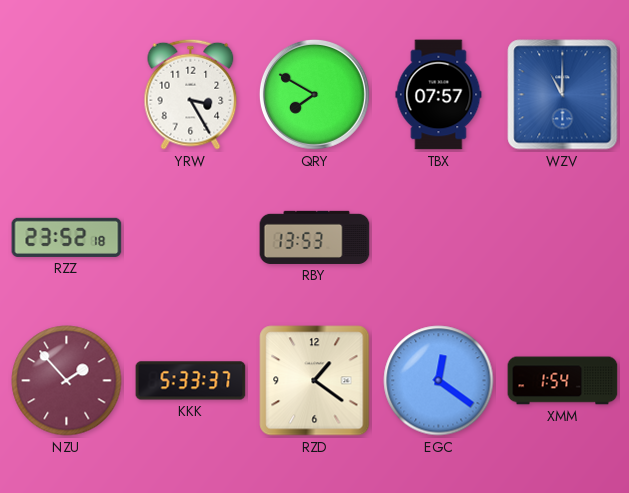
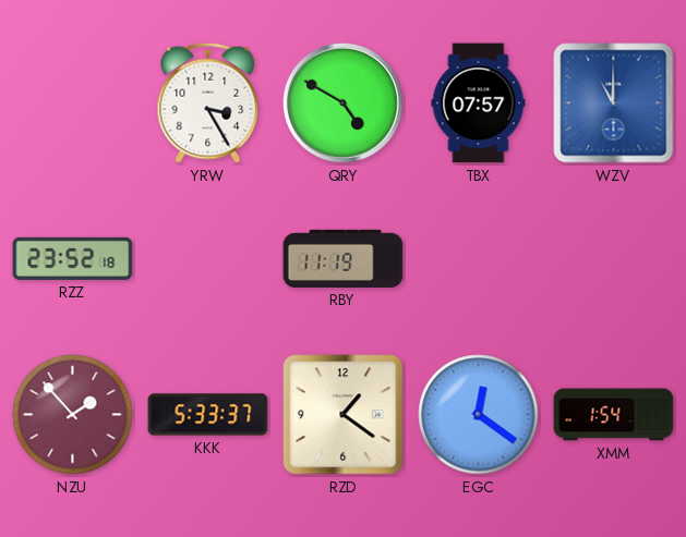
QRY: 7:50 -> 4:50 (342, 102)
RBY: 13:53 -> 11:19 (344, 258)
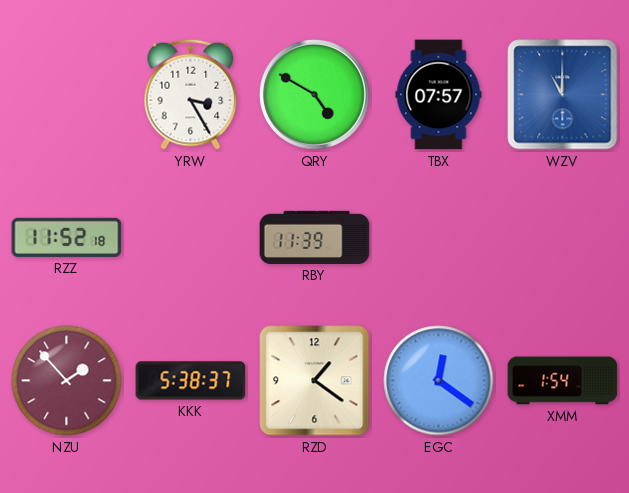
RZZ: 23:52 -> 11:52 (67, 237)
RBY: 11:19 -> 11:39 (315, 237)
KKK: 5:33 -> 5:38 (191, 381)
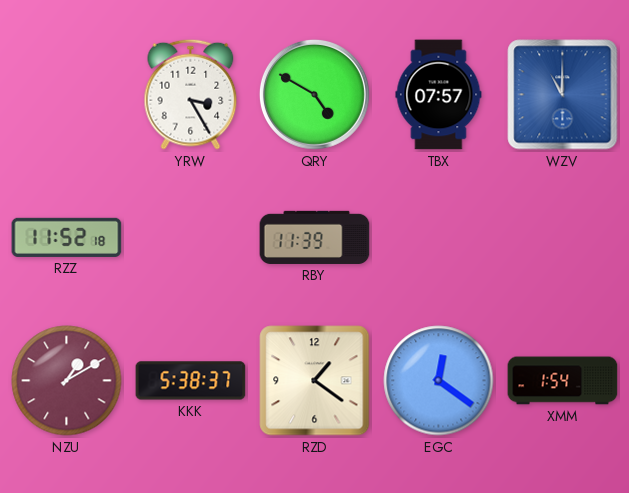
NZU: 1:53 -> 1:10 (67, 381)
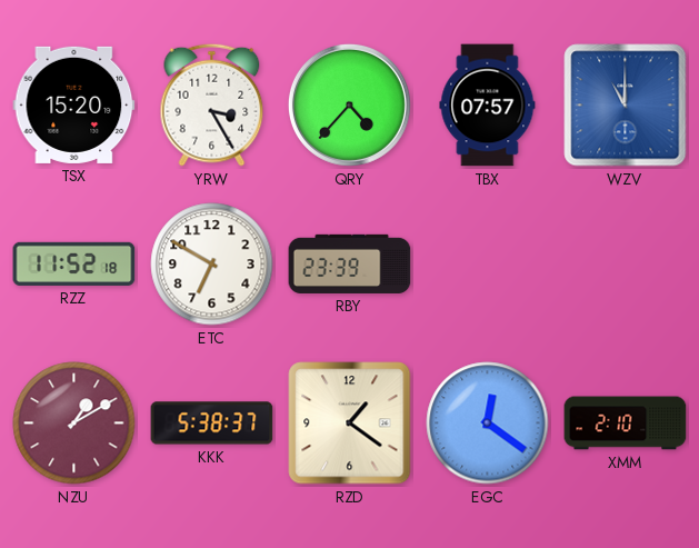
TSX: none -> 15:20 (74, 104)
QRY: 4:50 -> 4:37 (349, 104)
ETC: none -> 6:50 (212, 265)
RBY: 11:39 -> 23:39 (350, 263)
XMM: 1:54 -> 2:10 (626, 424)
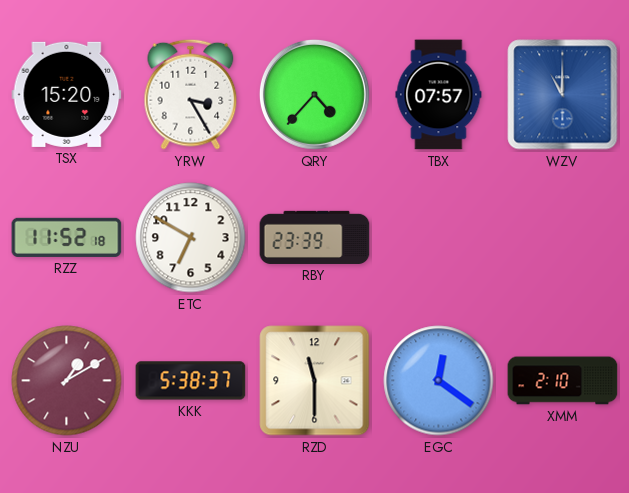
RZD: 1:21 -> 11:30 (315, 381)
